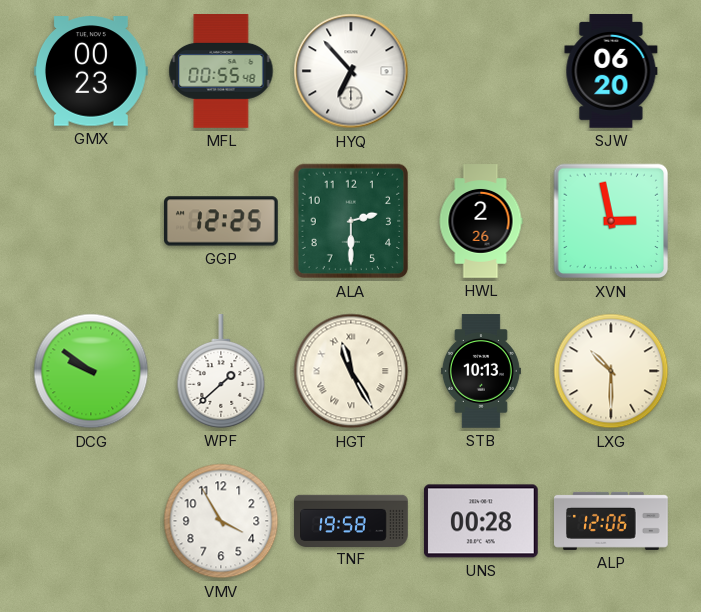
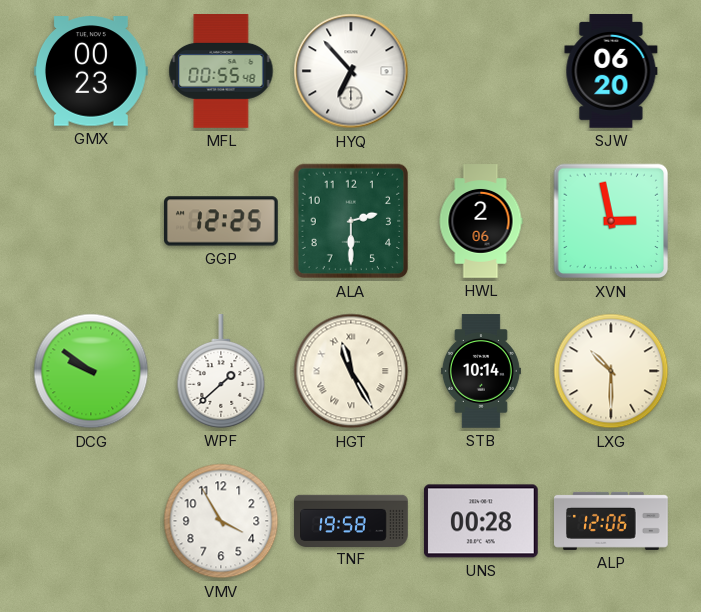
HWL: 2:26 -> 2:06 (481, 221)
STB: 10:13 -> 10:14 (481, 371)
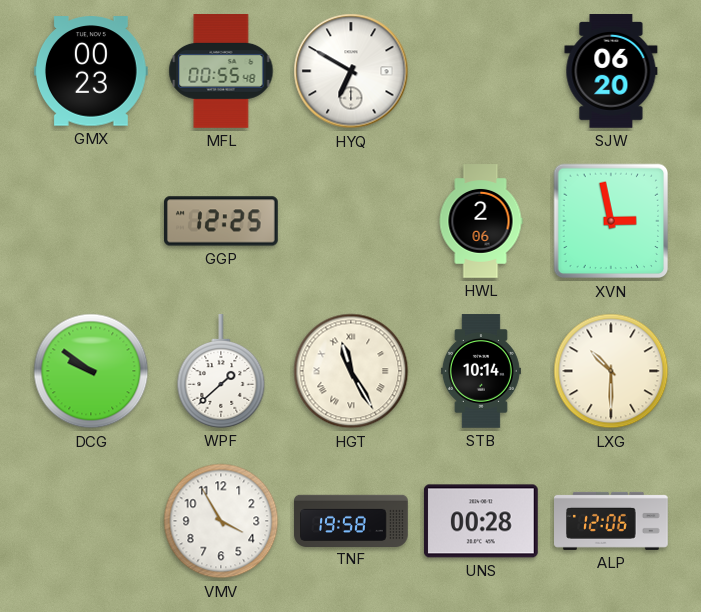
HYQ: 6:53 -> 6:50 (351, 71)
ALA: 2:30 -> none (351, 221)
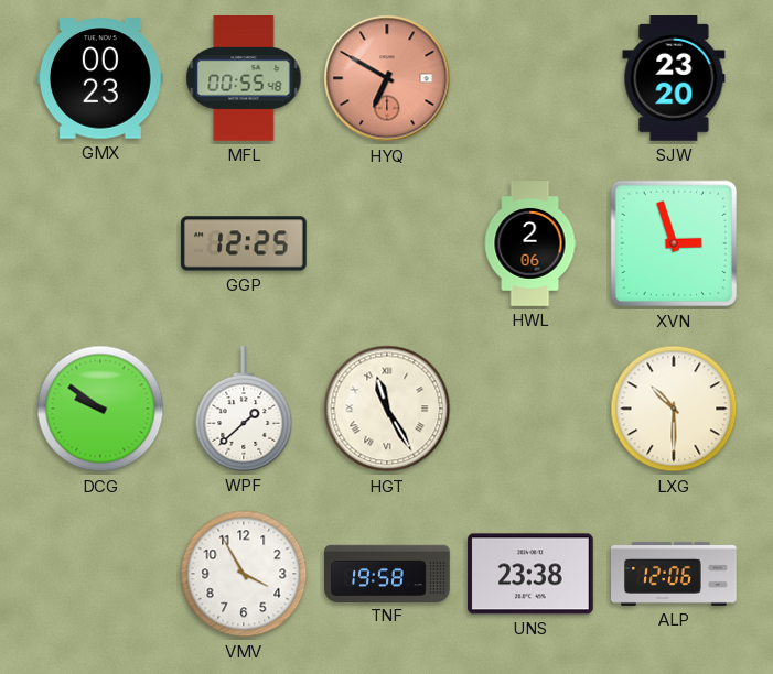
HYQ dial: white -> salmon (387, 78)
SJW: 06:20 -> 23:20 (674, 79)
XVN: 2:58 -> 2:57 (674, 243)
STB: 10:14 -> none (481, 371)
UNS: 00:28 -> 23:38 (530, 574)
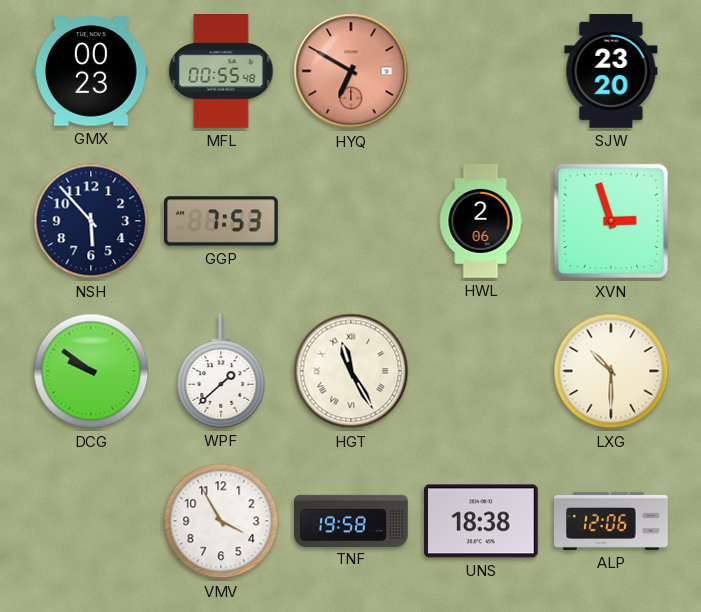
NSH: none -> 5:53 (91, 221)
GGP: 12:25 -> 7:53 (222, 221)
UNS: 23:38 -> 18:38 (481, 521)
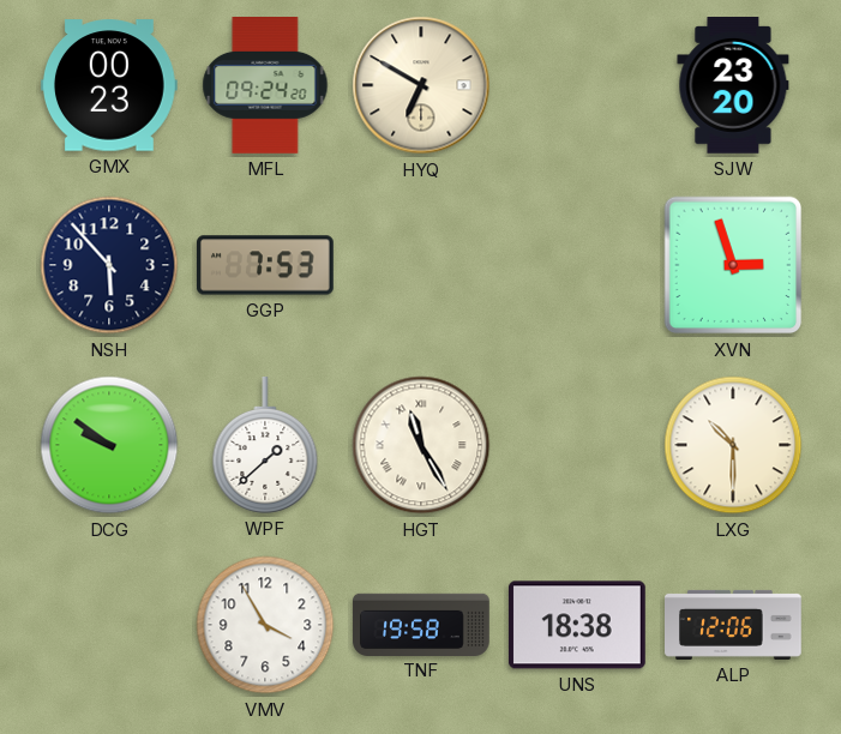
MFL: 00:55 -> 09:24 (265, 86)
HYQ dial: salmon -> cream (421, 85)
HWL: 2:06 -> none (481, 221)
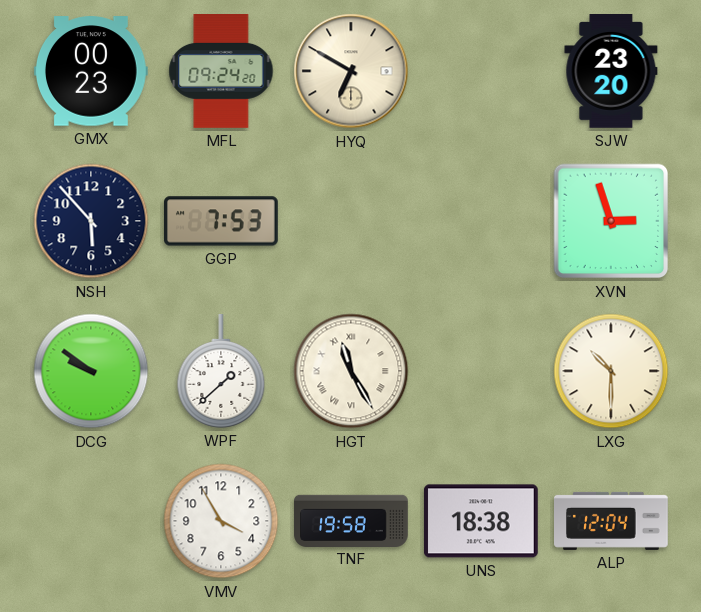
ALP: 12:06 -> 12:04 (612, 521)
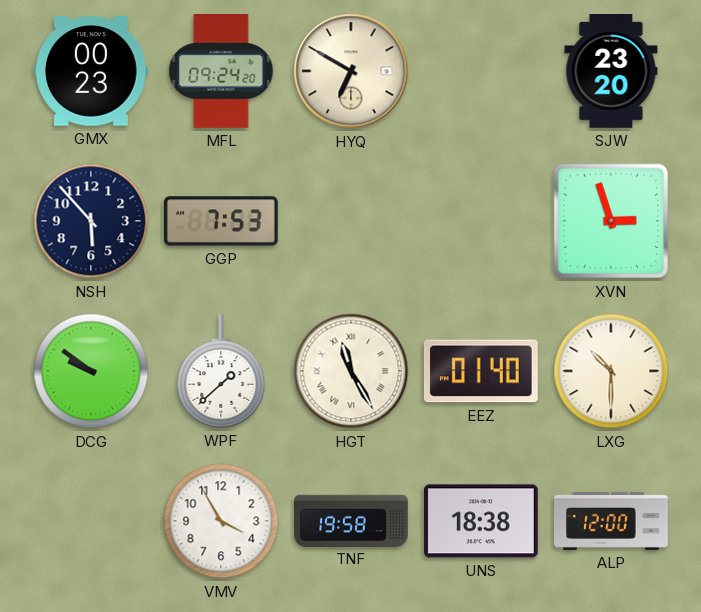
EEZ: none -> 01:40 (481, 371)
ALP: 12:04 -> 12:00 (612, 521)
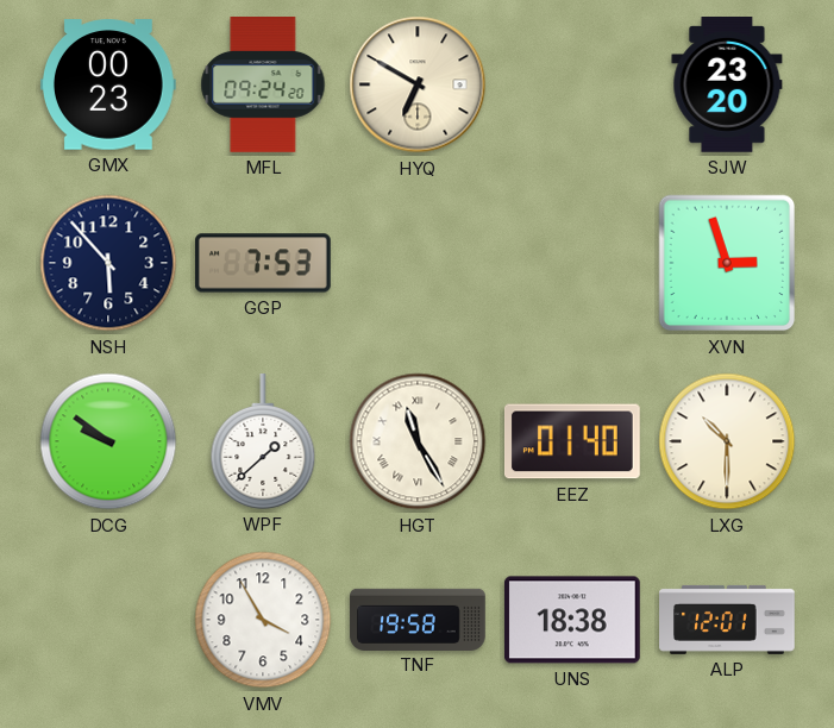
ALP: 12:00 -> 12:01 (728, 620)
